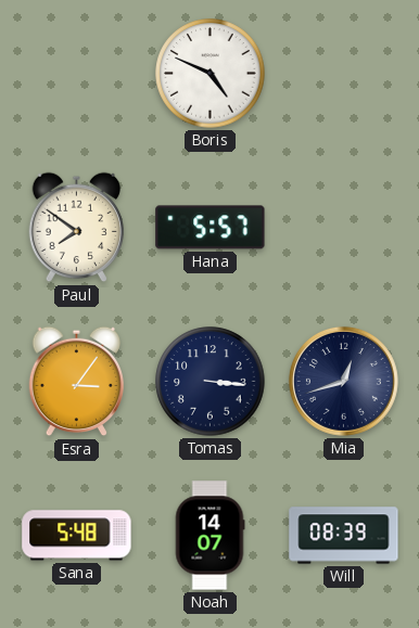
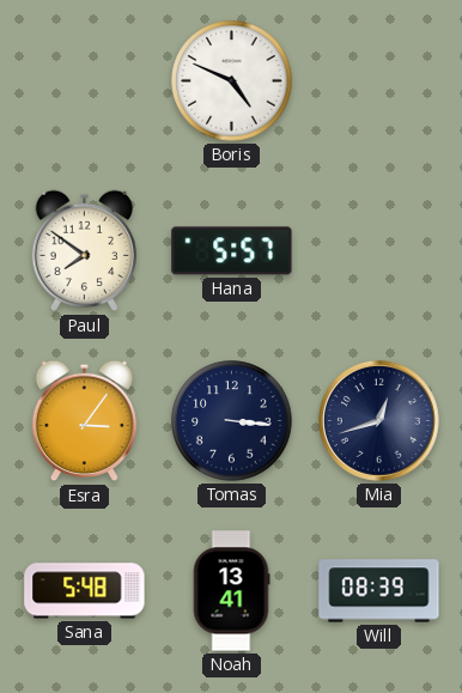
Noah: 14:07 -> 13:41 (231, 591)
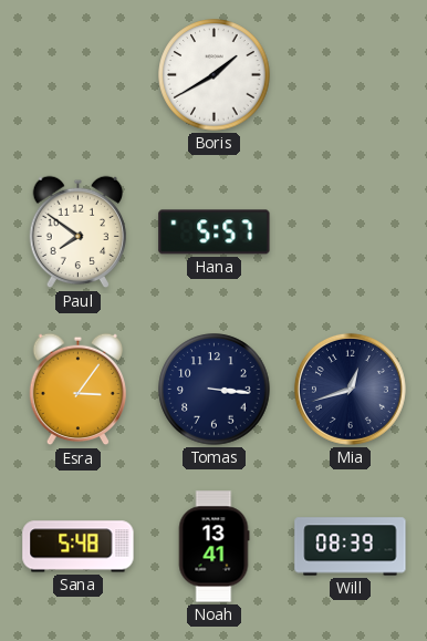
Boris: 4:49 -> 1:40 (215, 75)
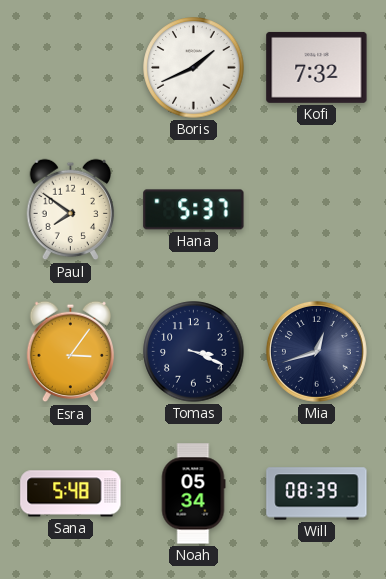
Boris: 1:40 -> 1:41 (194, 68)
Kofi: none -> 7:32 (317, 67)
Hana: 5:57 -> 5:37 (194, 210)
Tomas: 3:16 -> 3:19 (194, 352)
Noah: 13:41 -> 05:34 (193, 494)
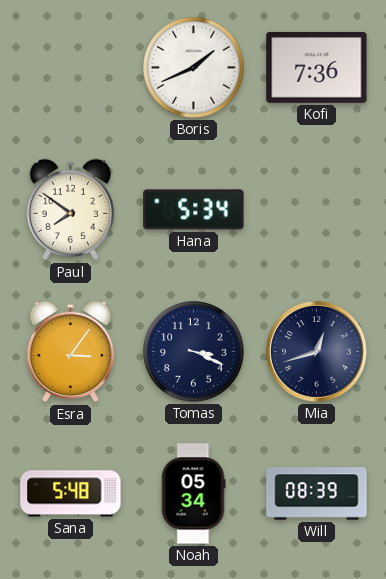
Kofi: 7:32 -> 7:36 (317, 67)
Hana: 5:37 -> 5:34 (194, 210)
